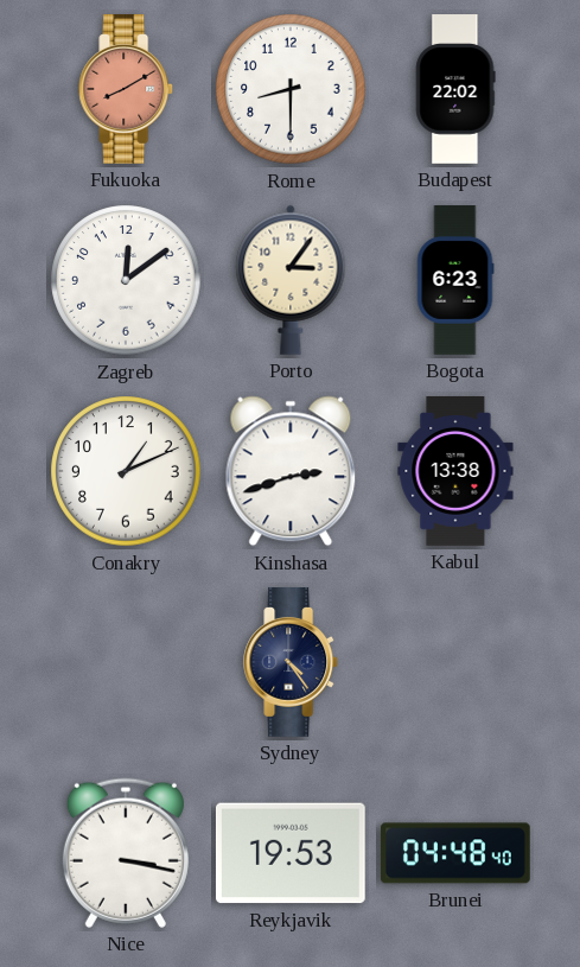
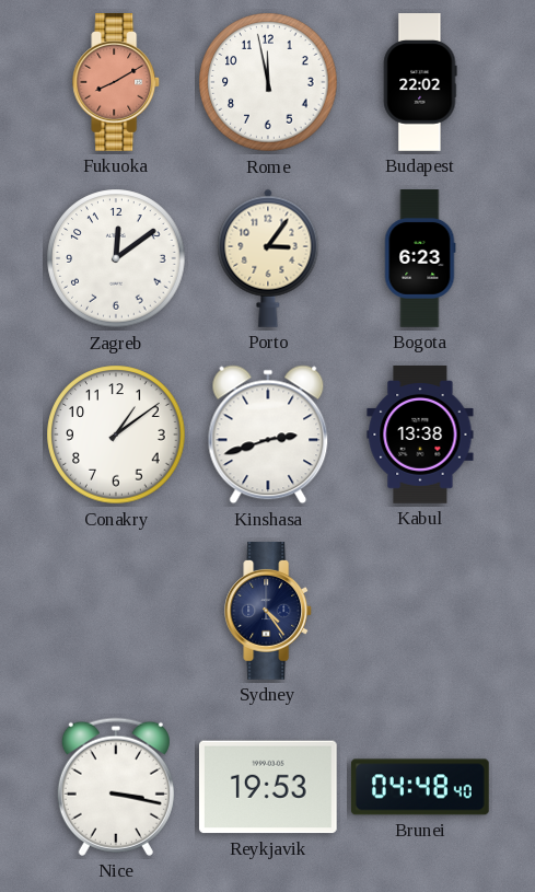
Rome: 8:30 -> 11:58 (268, 82)
Conakry: 1:11 -> 1:09 (116, 435)
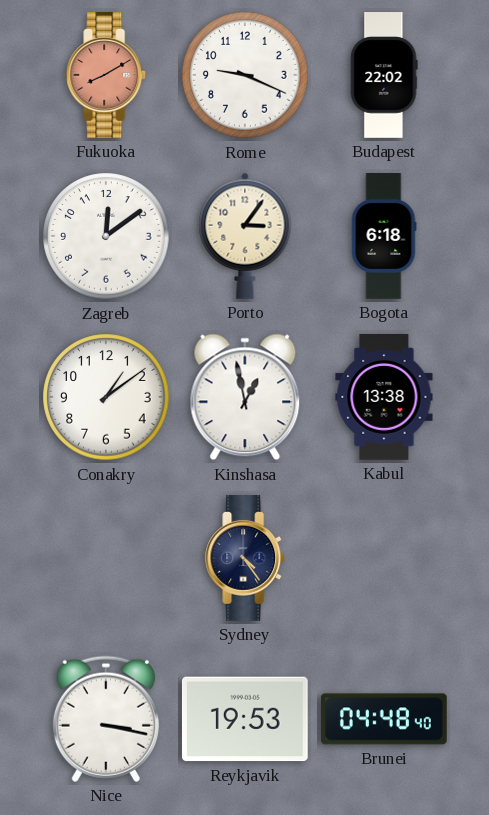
Rome: 11:58 -> 9:19 (245, 75)
Bogota: 6:23 -> 6:18 (384, 236)
Kinshasa: 2:42 -> 12:58 (245, 397)
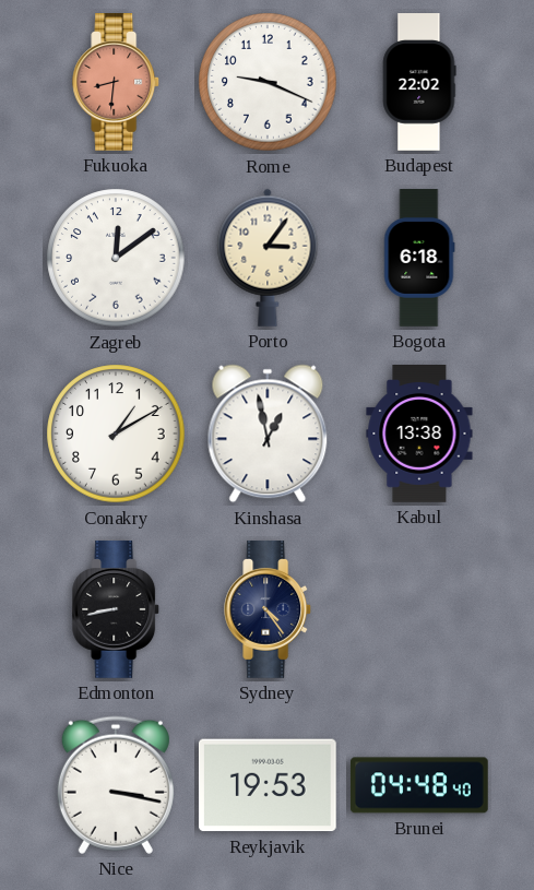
Fukuoka: 8:10 -> 8:31 (117, 83)
Conakry: 1:09 -> 1:10 (116, 434)
Edmonton: none -> 8:43 (117, 610)
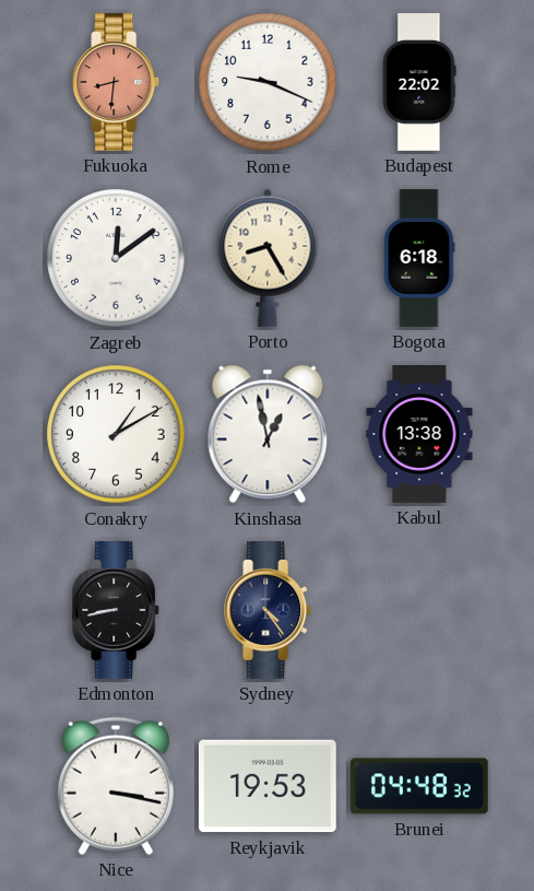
Porto: 3:06 -> 8:25 (268, 258)
Brunei: 04:48:40 -> 04:48:32 (419, 786)
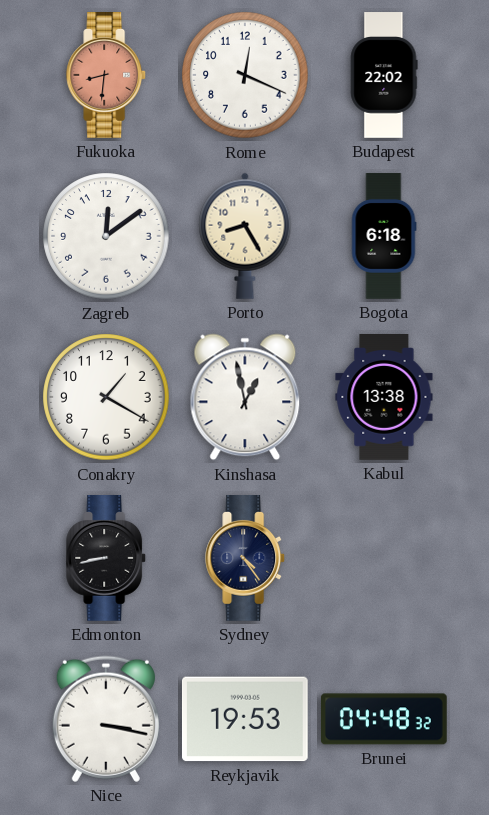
Rome: 9:19 -> 12:19 (245, 75)
Conakry: 1:10 -> 1:20 (106, 397)
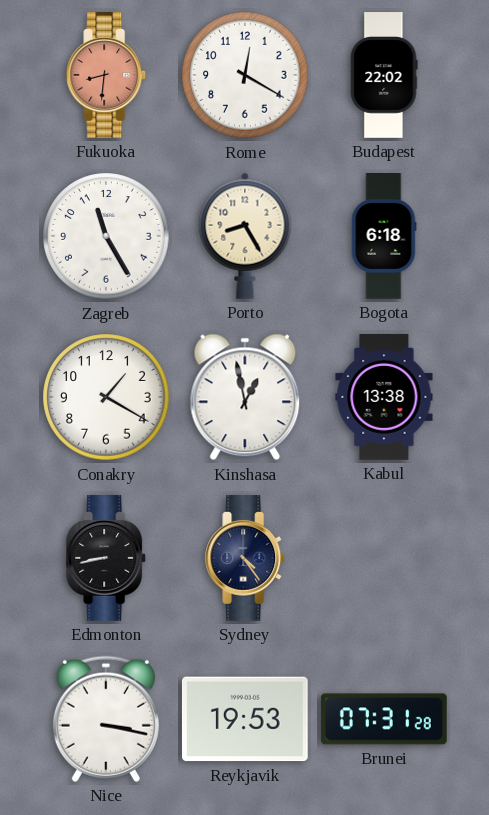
Rome: 12:19 -> 12:20 (245, 75)
Zagreb: 12:09 -> 11:25 (106, 236)
Brunei: 04:48 -> 07:31 (384, 719)
